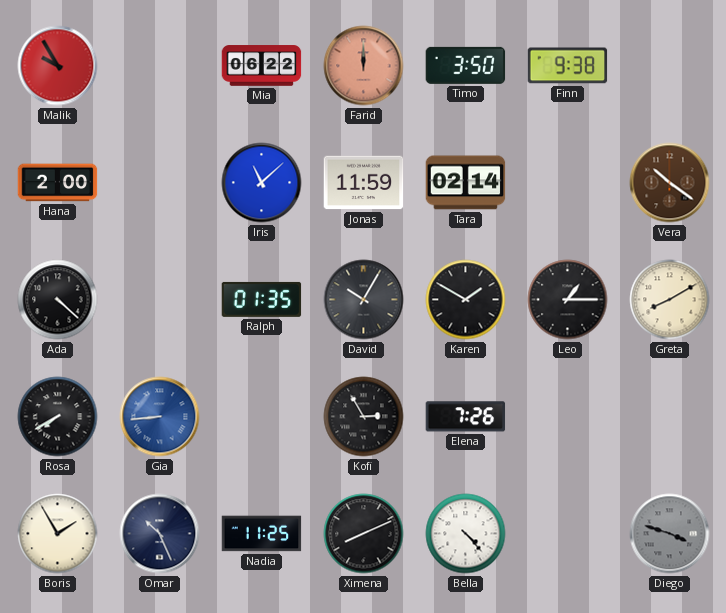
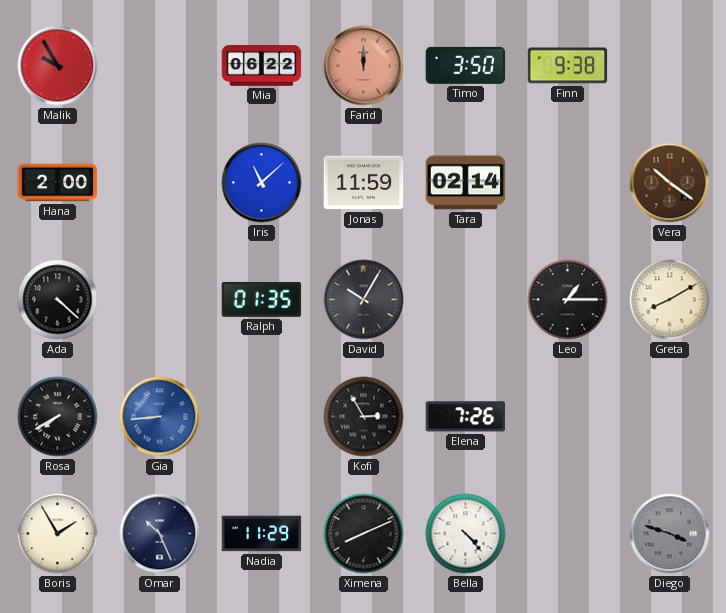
Karen: 1:50 -> none (466, 300)
Nadia: 11:25 -> 11:29 (262, 534)
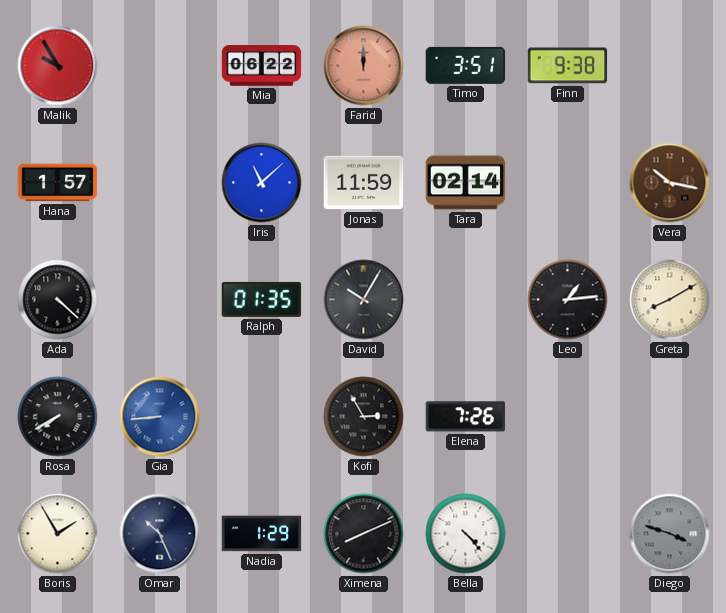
Timo: 3:50 -> 3:51 (466, 65)
Hana: 2:00 -> 1:57 (58, 183)
Vera: 10:21 -> 10:17 (670, 183)
Leo: 1:15 -> 1:14 (568, 300)
Nadia: 11:29 -> 1:29 (262, 534)
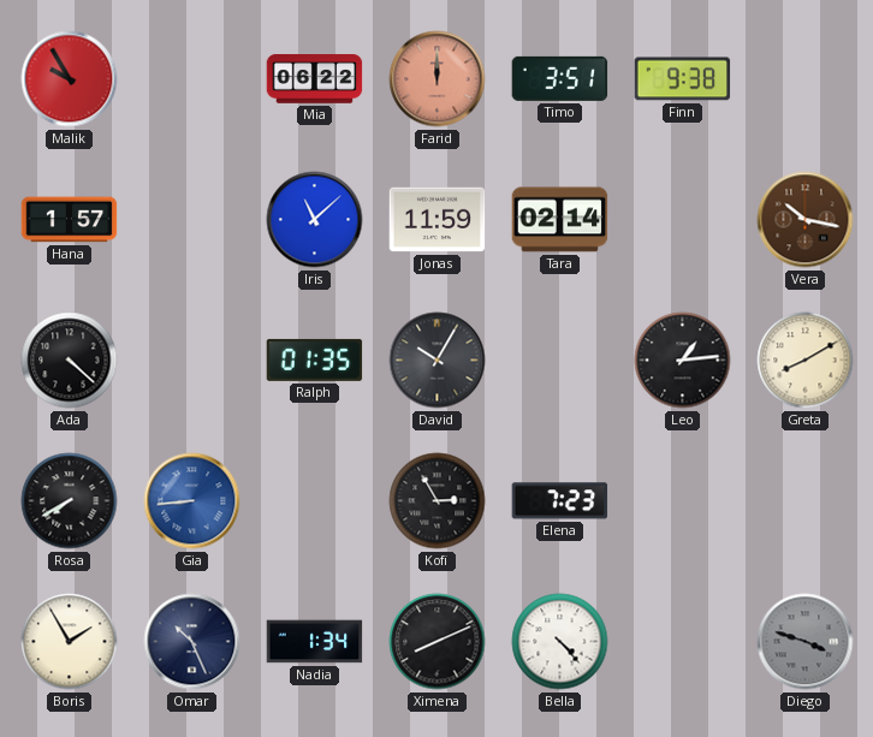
Elena: 7:26 -> 7:23 (560, 501)
Nadia: 1:29 -> 1:34 (315, 642)
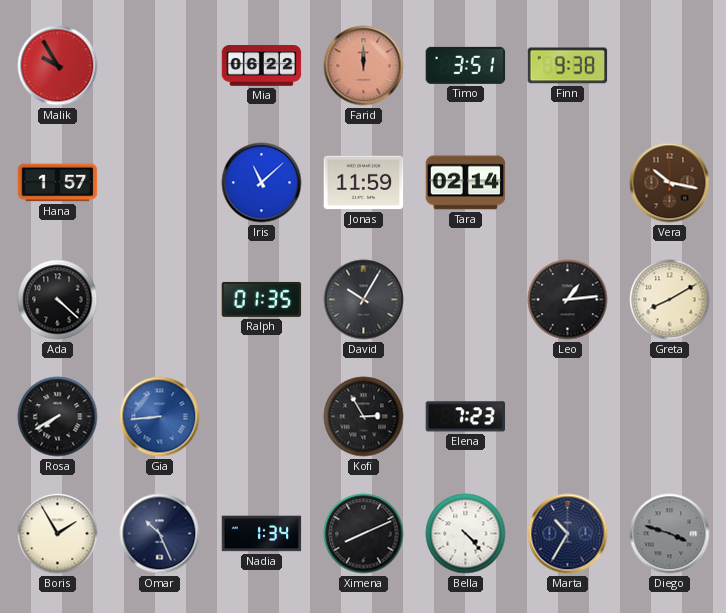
Marta: none -> 10:35 (568, 534)
